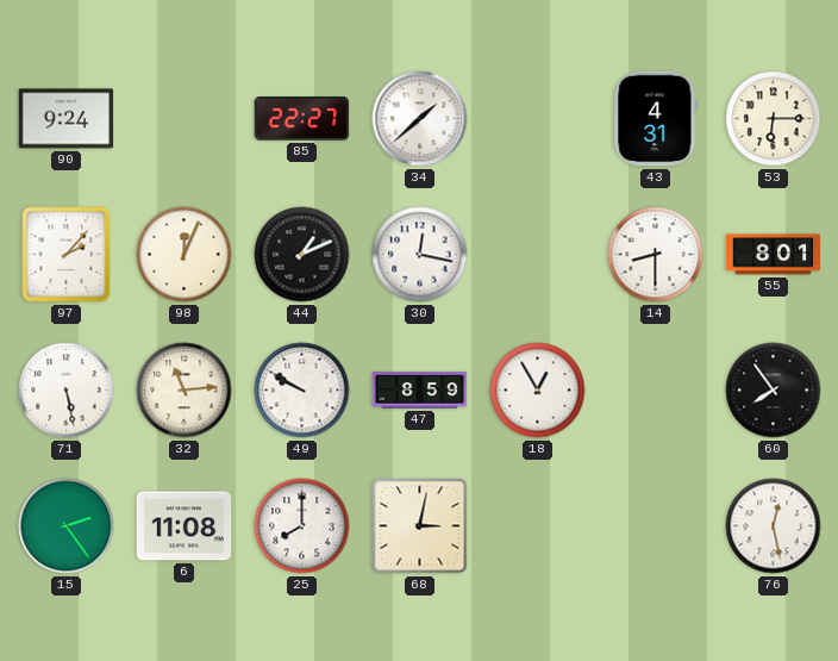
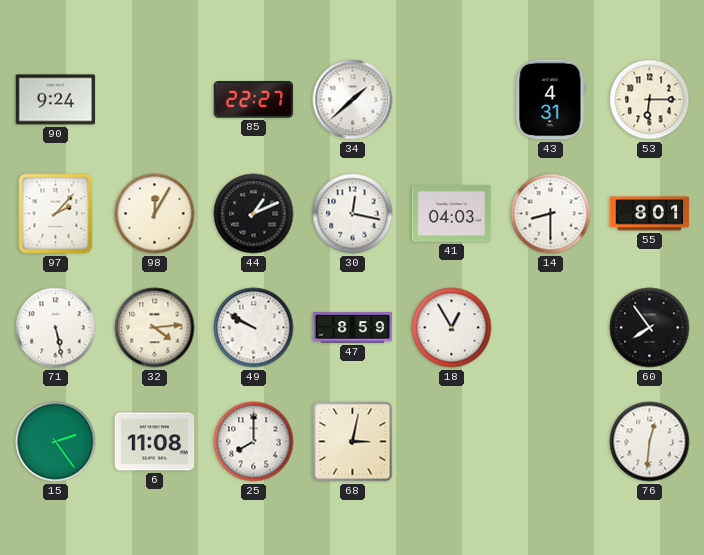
98: 12:04 -> 12:05 (155, 214)
41: none -> 04:03 (452, 214)
32: 11:14 -> 4:14 (155, 328)
76: 12:28 -> 12:31 (650, 442)
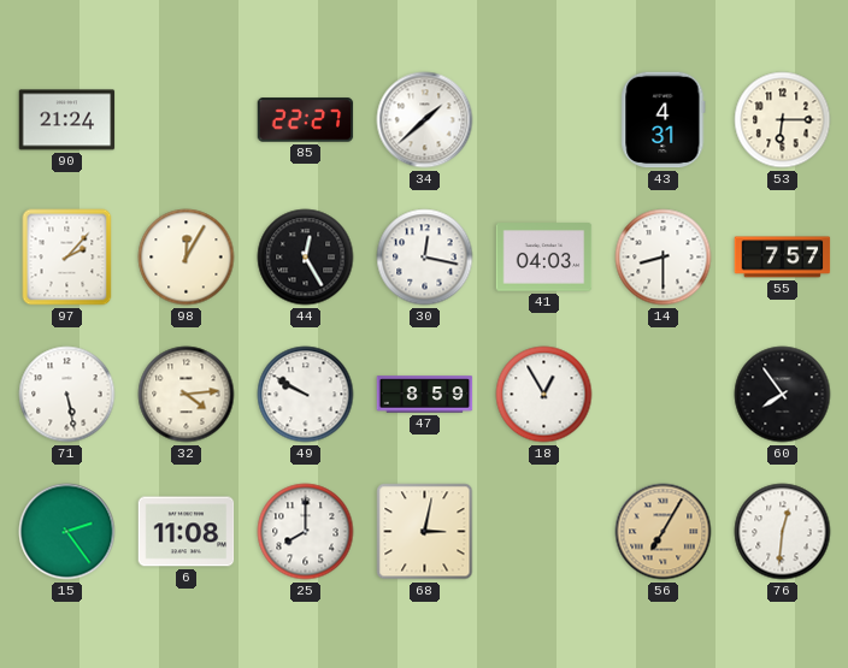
90: 9:24 -> 21:24 (67, 120)
44: 1:11 -> 12:25 (306, 258)
55: 8:01 -> 7:57 (783, 258)
56: none -> 7:05 (664, 532)
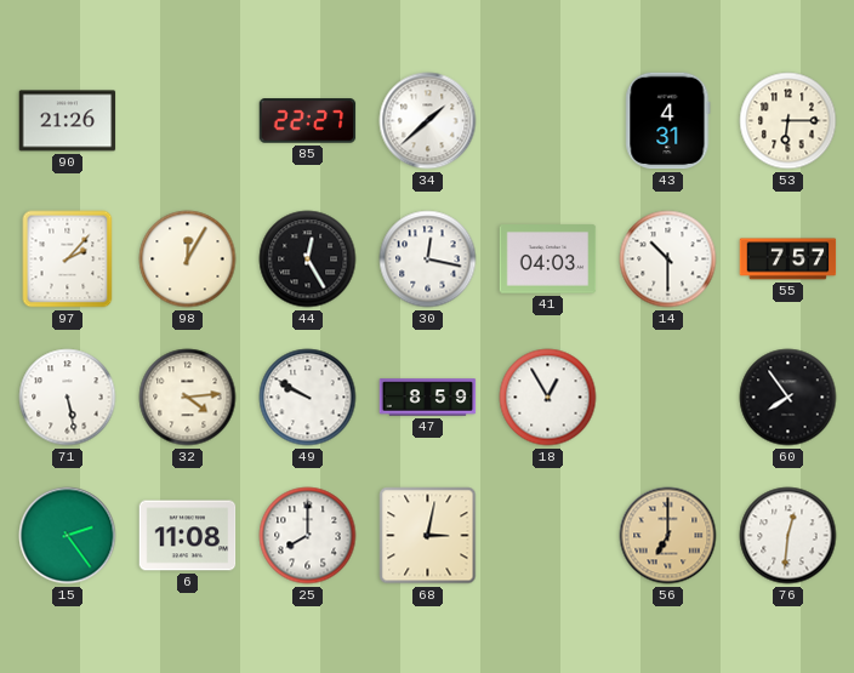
90: 21:24 -> 21:26 (68, 121)
14: 8:30 -> 10:30 (668, 259)
56: 7:05 -> 7:00 (668, 536)
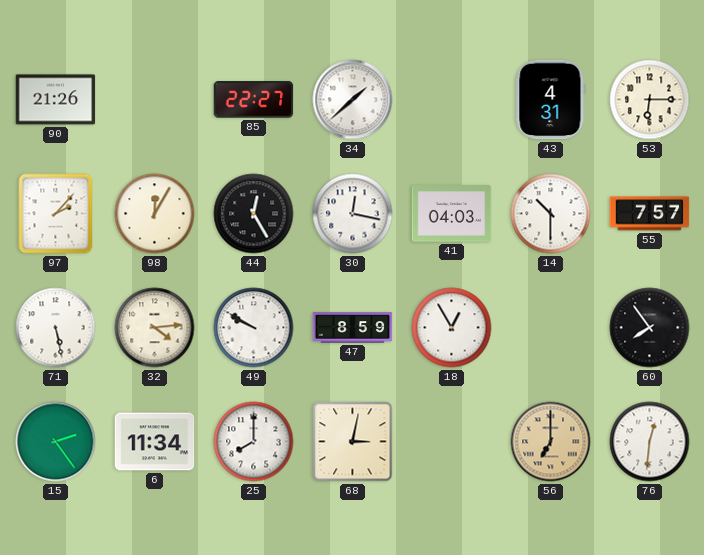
6: 11:08 -> 11:34 (155, 442)
